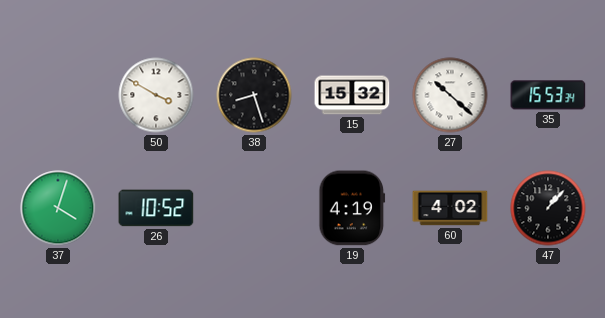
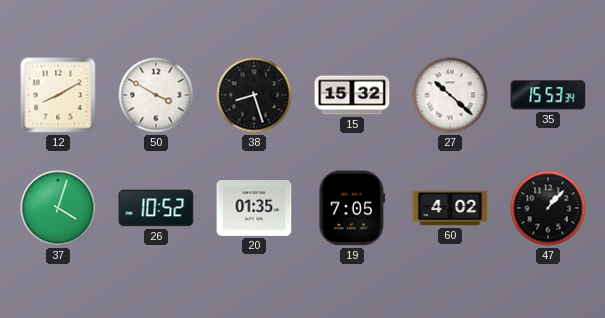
12: none -> 8:10 (58, 95)
20: none -> 01:35 (254, 209)
19: 4:19 -> 7:05 (352, 208)
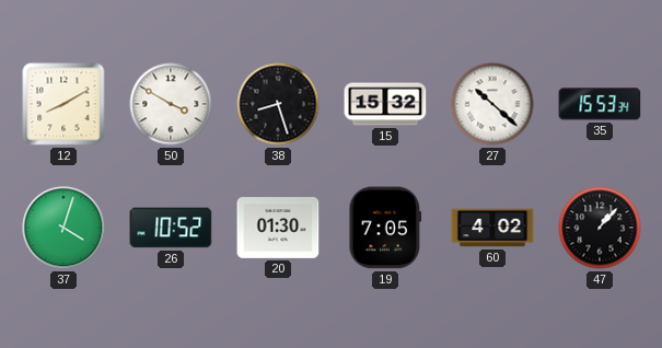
20: 01:35 -> 01:30 (278, 229)
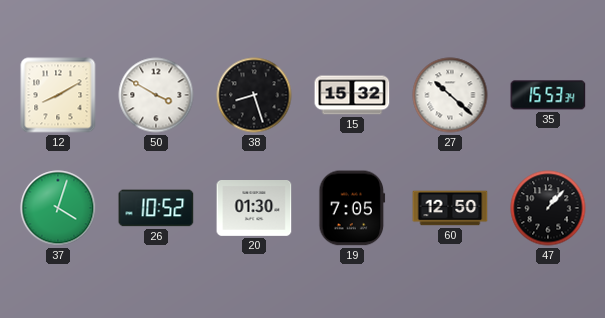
60: 4:02 -> 12:50 (450, 208)
